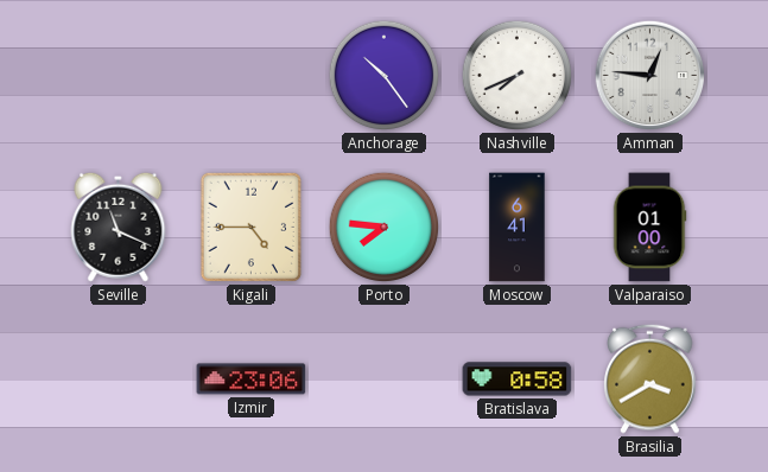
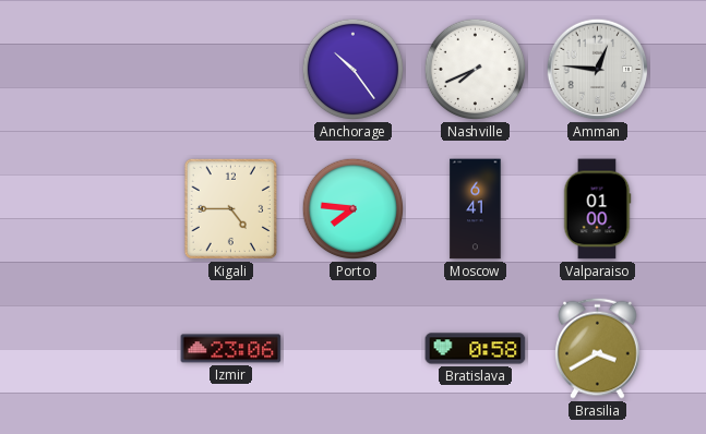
Seville: 11:19 -> none (119, 227)
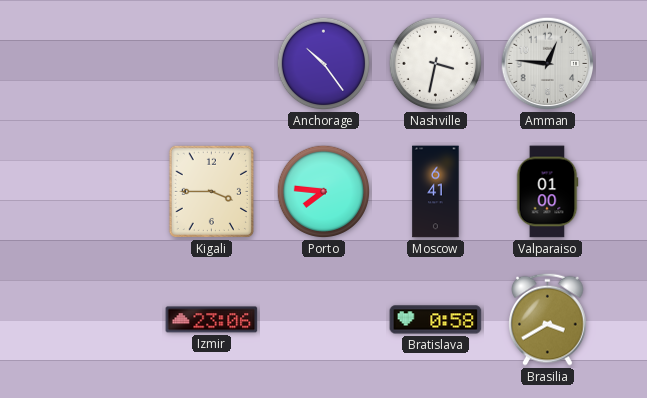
Nashville: 7:41 -> 3:32 (436, 64)
Kigali: 4:45 -> 3:45 (211, 191)
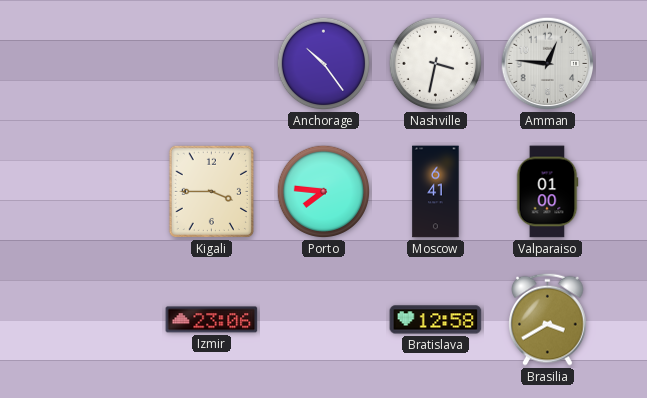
Bratislava: 0:58 -> 12:58 (436, 320)
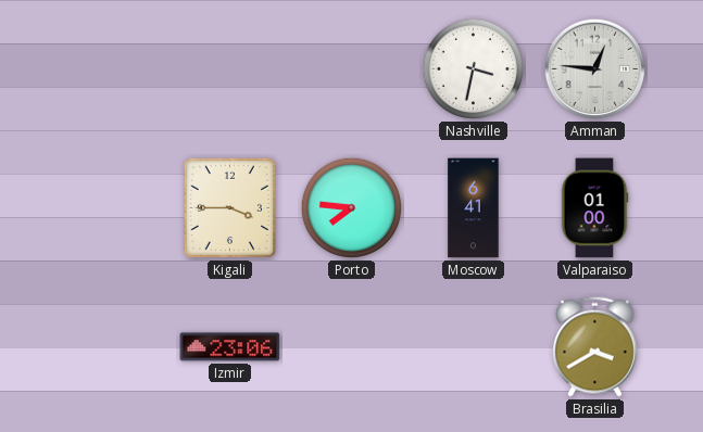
Anchorage: 10:24 -> none (324, 64)
Bratislava: 12:58 -> none (436, 320)
